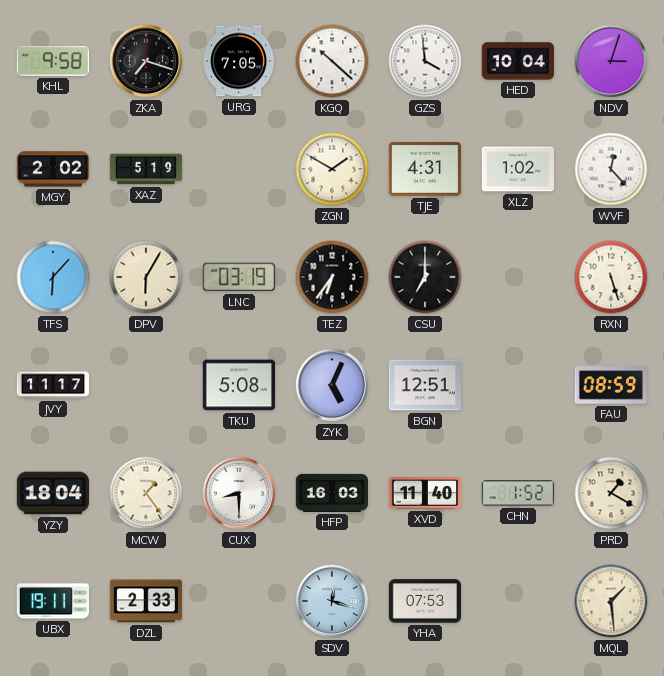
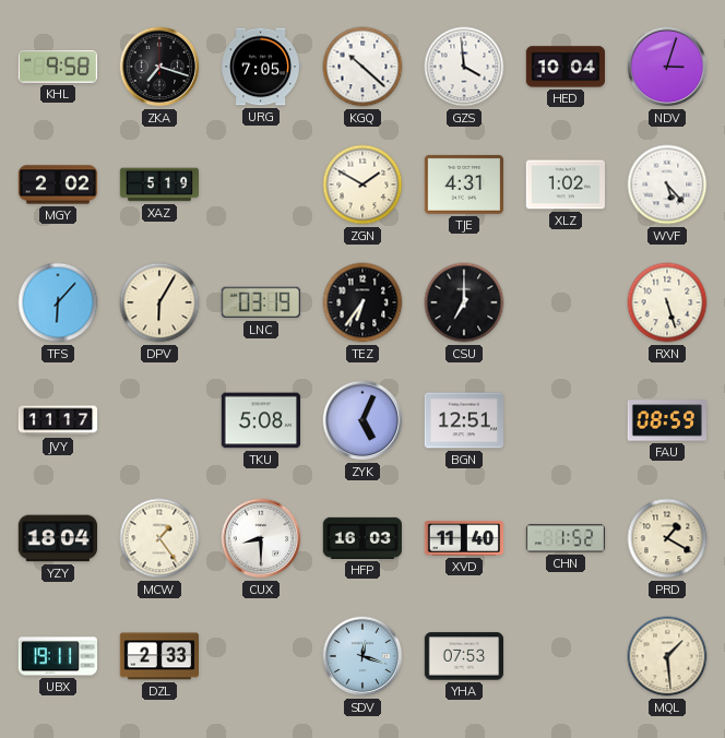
WVF: 12:23 -> 5:23 (667, 184)
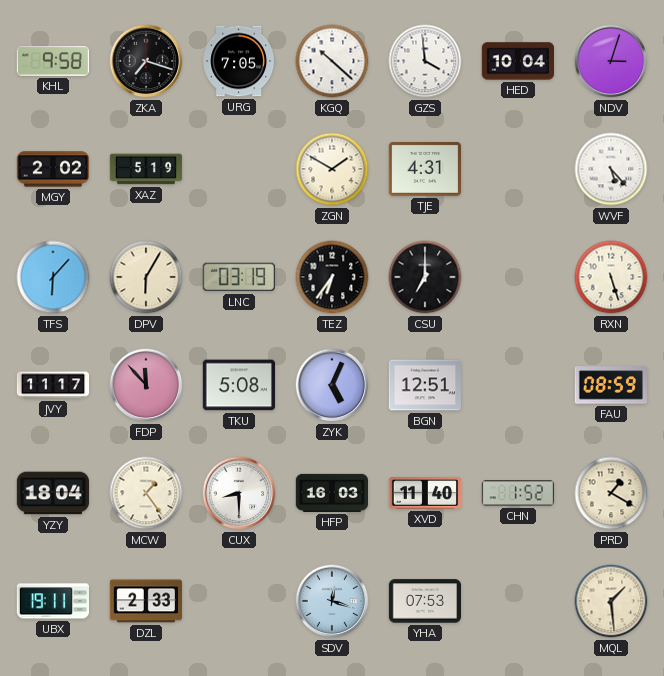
XLZ: 1:02 -> none (564, 184)
FDP: none -> 11:53 (146, 385)
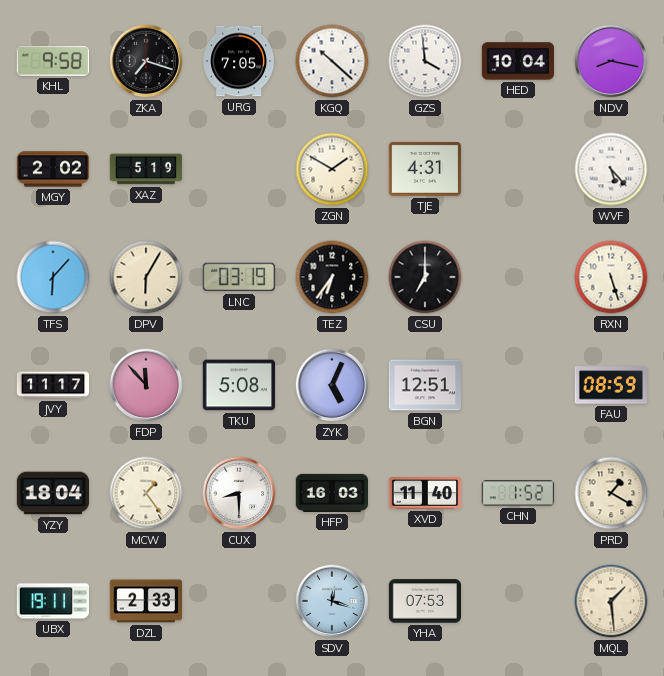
NDV: 3:03 -> 8:17 (611, 61)
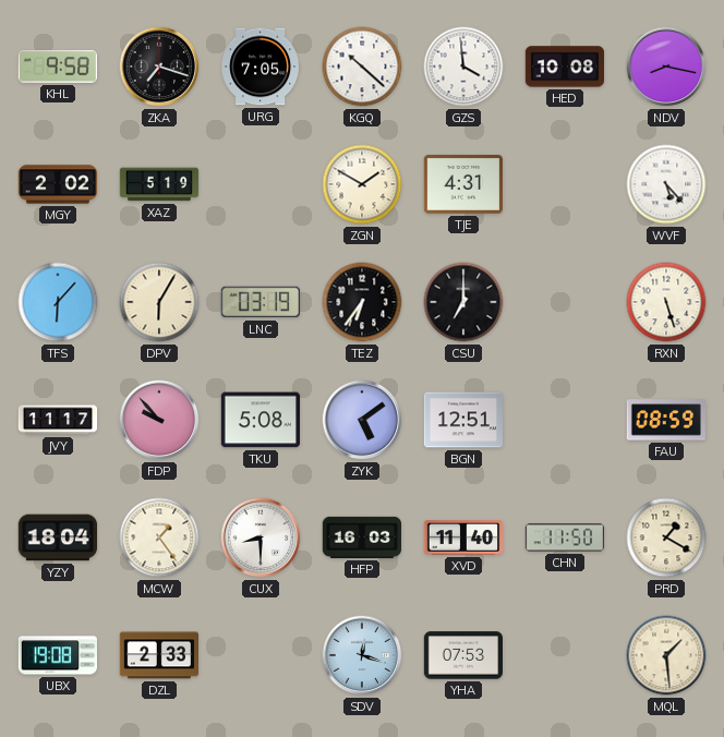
HED: 10:04 -> 10:08 (564, 67)
FDP: 11:53 -> 9:53 (159, 420)
ZYK: 5:04 -> 5:09 (362, 420)
CHN: 1:52 -> 11:50 (565, 537)
UBX: 19:11 -> 19:08 (57, 655)
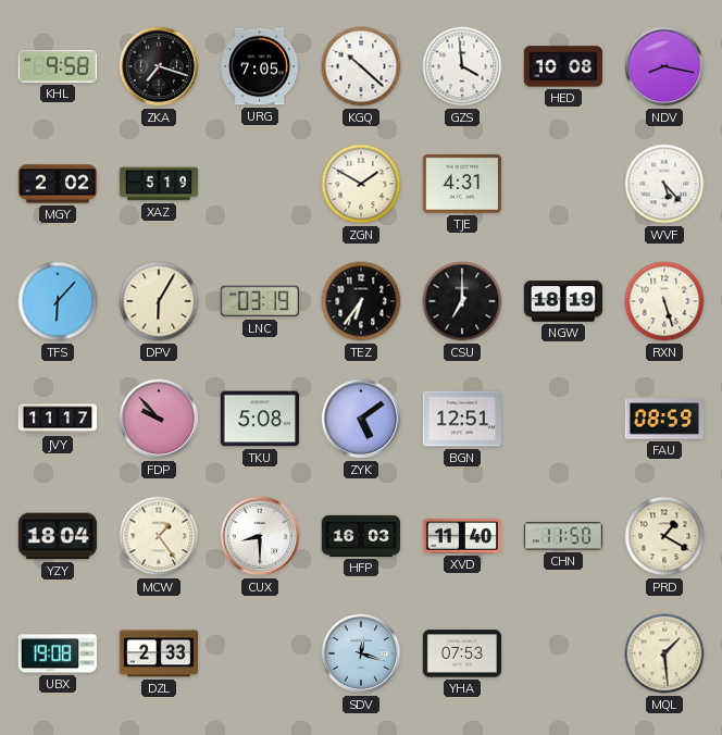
NGW: none -> 18:19 (563, 301)
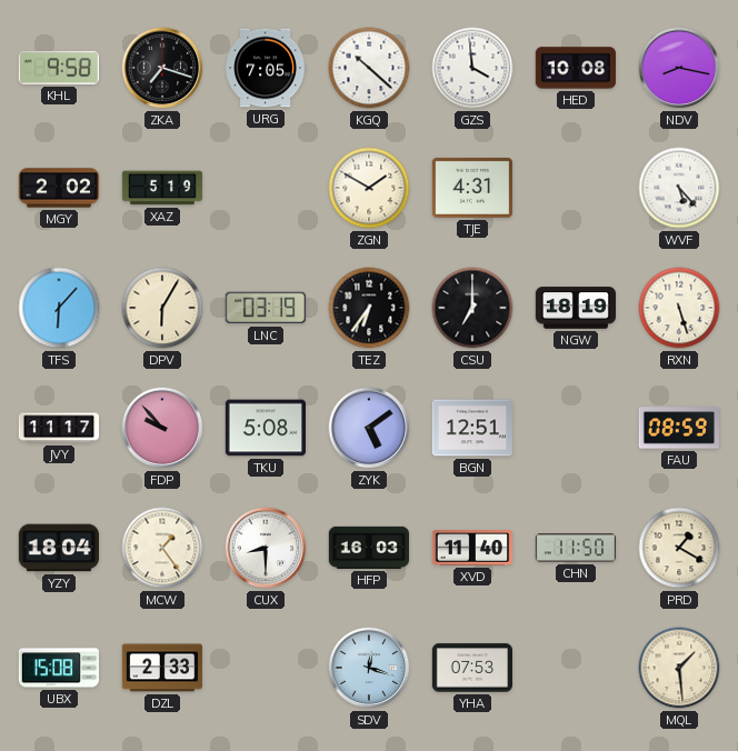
UBX: 19:08 -> 15:08 (58, 668)
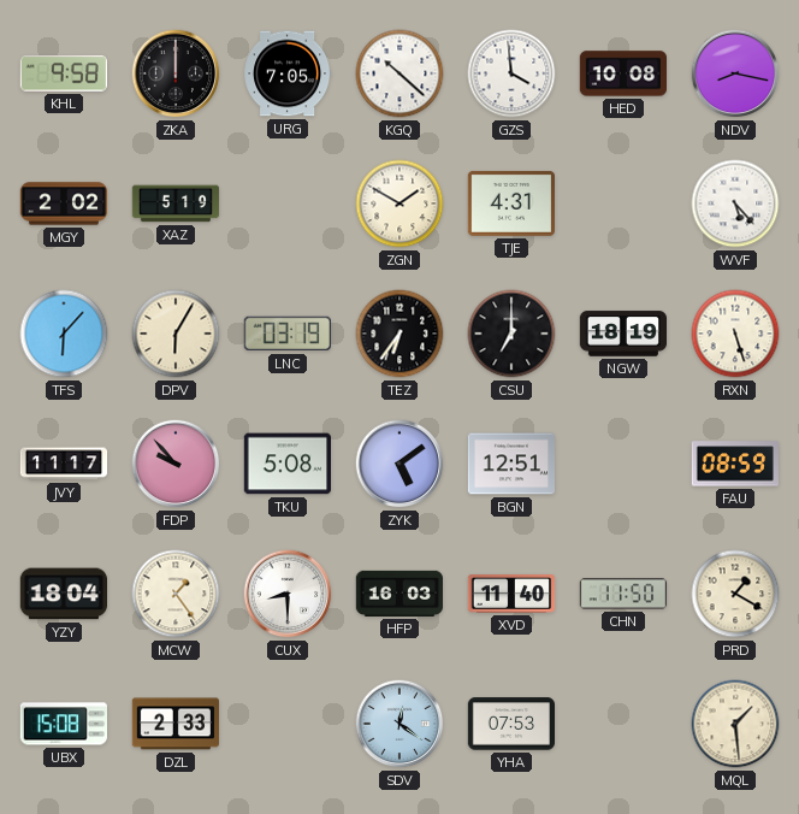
ZKA: 7:18 -> 12:00 (176, 73)
SDV: 12:18 -> 12:21 (399, 724)
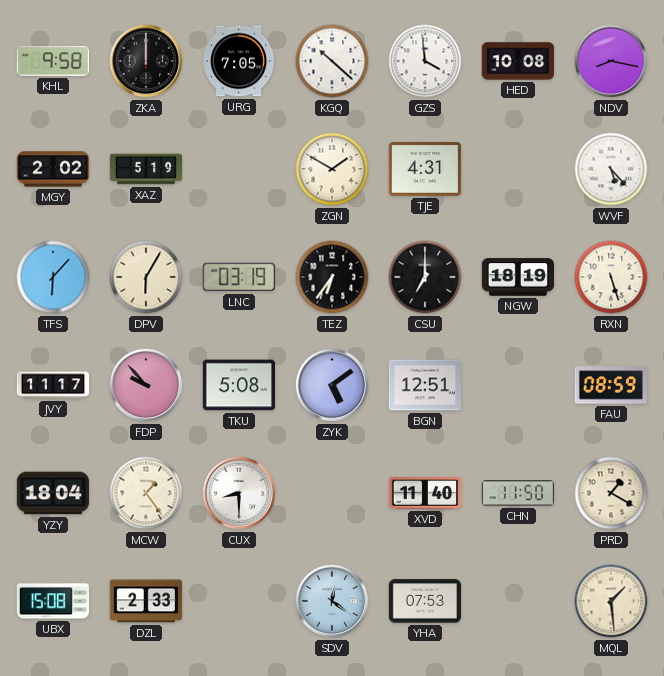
HFP: 16:03 -> none (398, 594)
